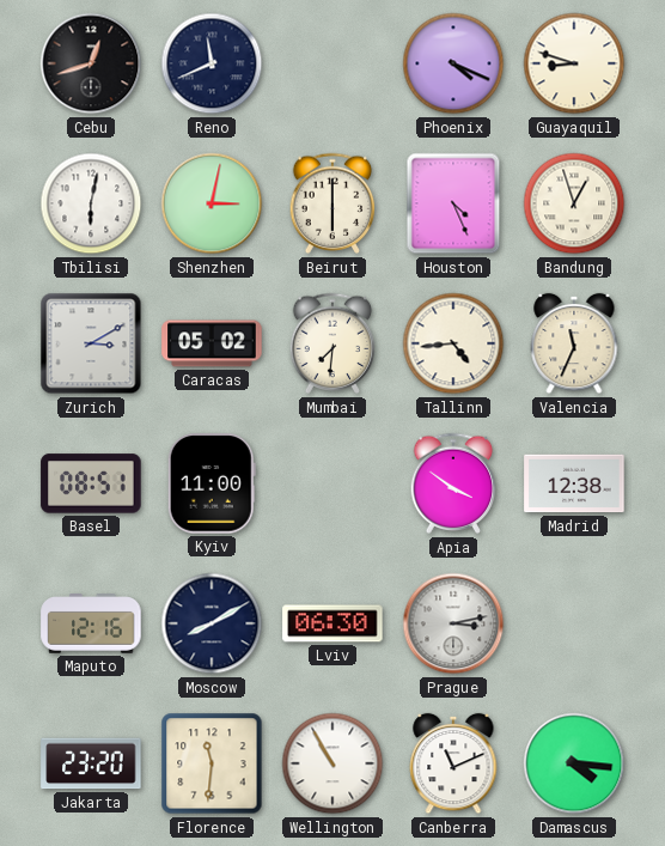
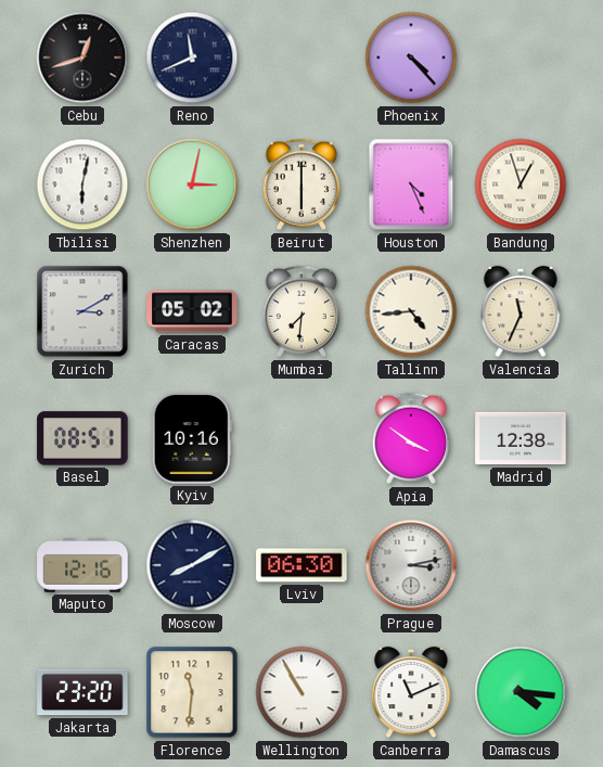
Phoenix: 4:19 -> 4:23 (411, 57)
Guayaquil: 8:48 -> none (574, 63)
Kyiv: 11:00 -> 10:16 (192, 438)
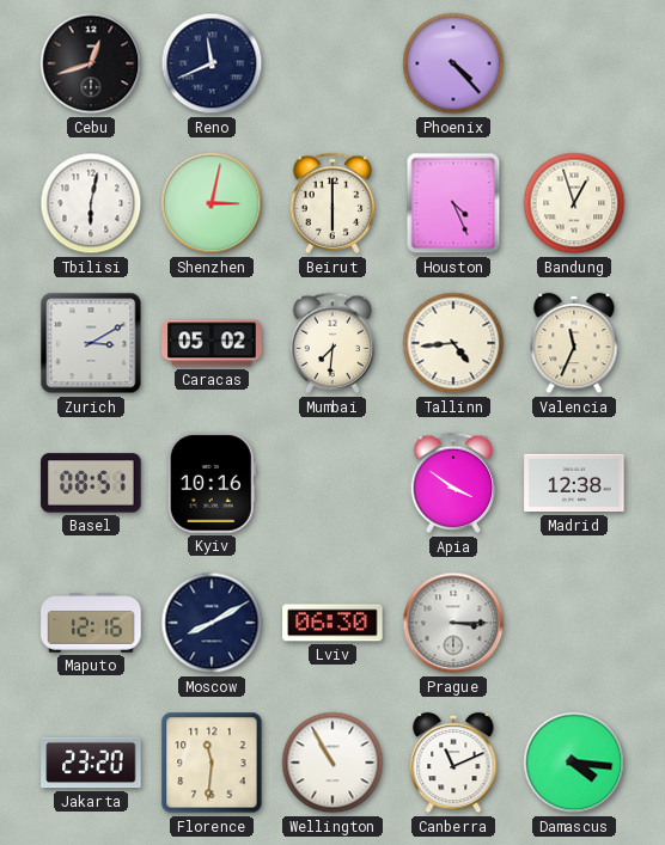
Prague: 3:13 -> 3:15 (453, 623)
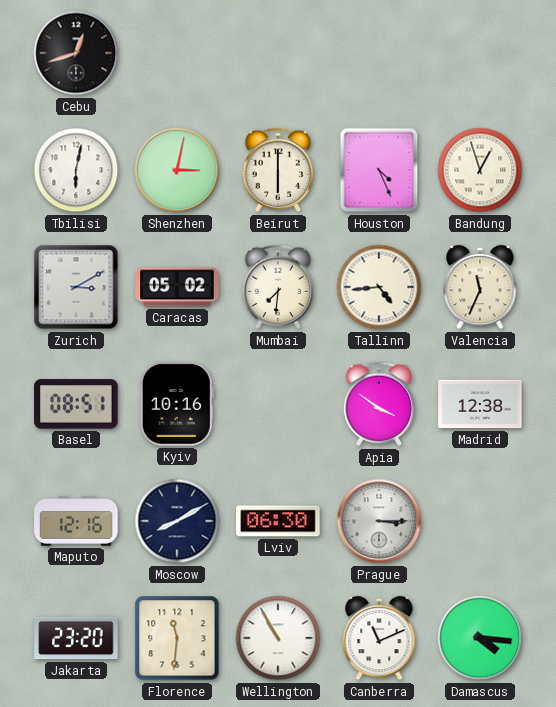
Reno: 11:41 -> none (212, 63)
Phoenix: 4:23 -> none (453, 63)
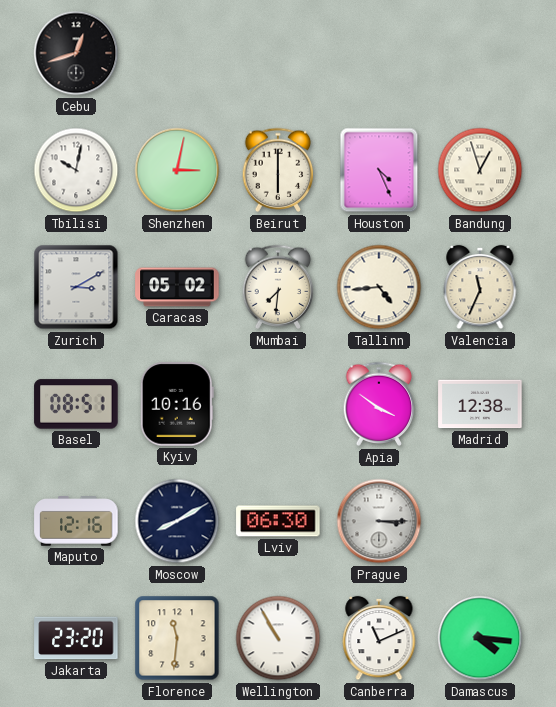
Tbilisi: 6:02 -> 10:02 (76, 170)
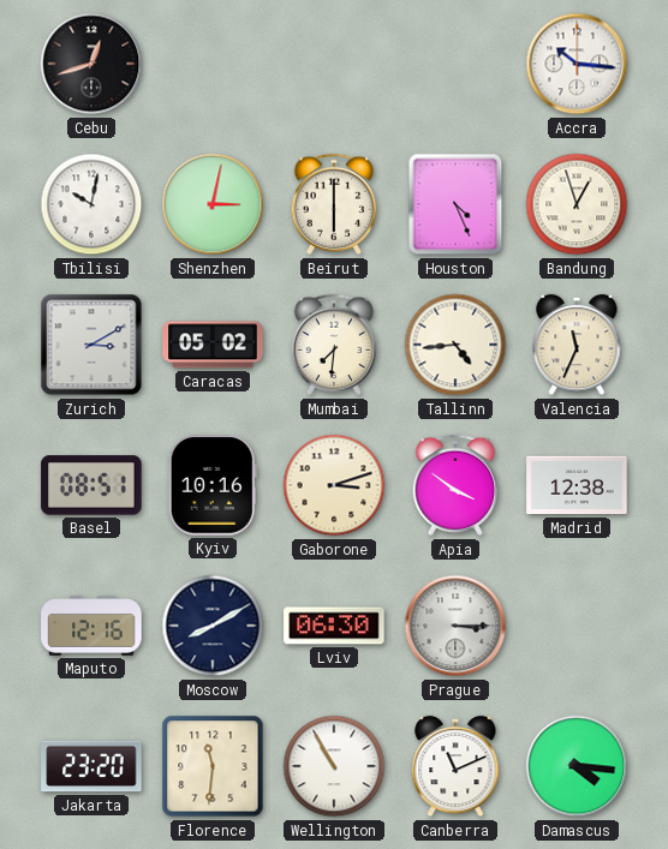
Accra: none -> 10:16 (577, 64)
Gaborone: none -> 3:12 (334, 485)
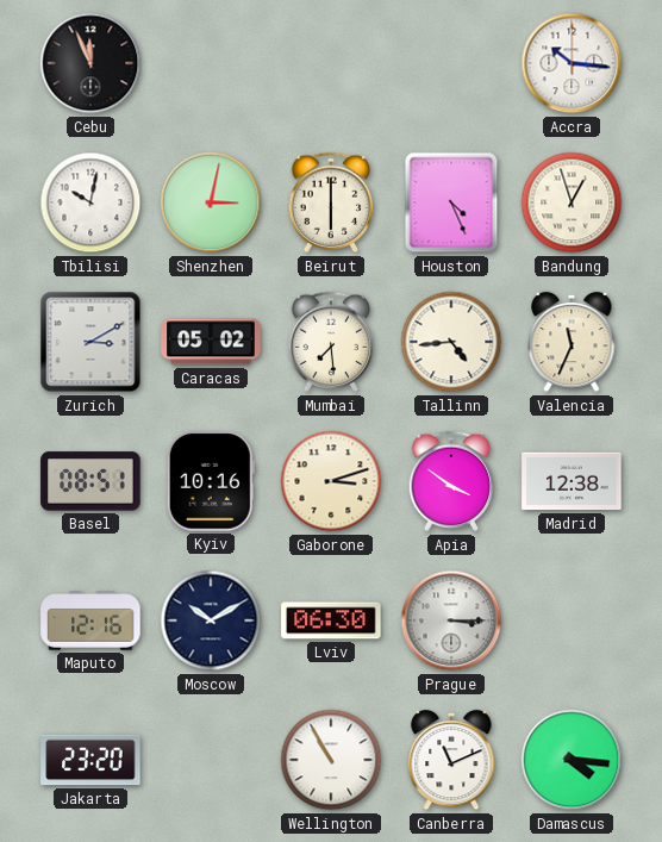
Cebu: 12:42 -> 11:56 (90, 63)
Mumbai: 7:31 -> 7:29 (331, 342)
Moscow: 8:10 -> 10:10 (211, 620)
Florence: 11:31 -> none (213, 766)
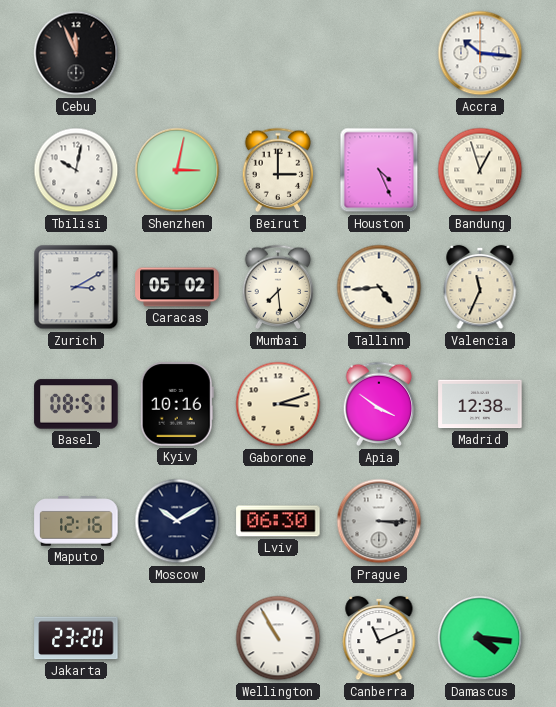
Beirut: 6:00 -> 3:00 (278, 170)
